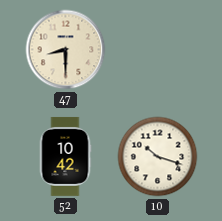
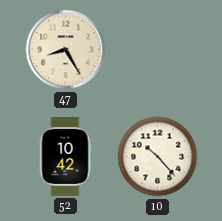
47: 8:30 -> 8:25 (66, 50)
10: 10:18 -> 10:23 (158, 157)
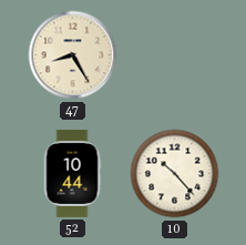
52: 10:42 -> 10:44 (72, 173)
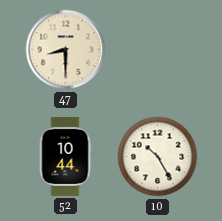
47: 8:25 -> 8:30 (66, 50)
10: 10:23 -> 10:25 (158, 157)
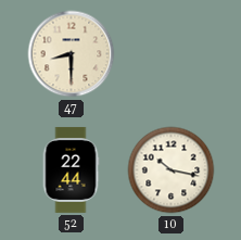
52: 10:44 -> 22:44 (71, 169)
10: 10:25 -> 10:17 (172, 170)
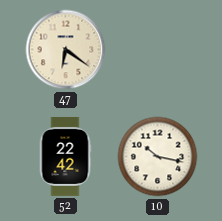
47: 8:30 -> 6:21 (66, 50)
52: 22:44 -> 22:42 (65, 156)
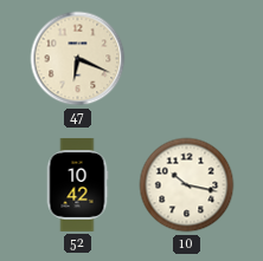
47: 6:21 -> 6:19 (78, 59)
52: 22:42 -> 10:42 (77, 184)
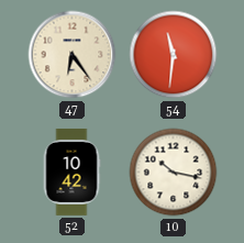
47: 6:19 -> 6:24 (73, 55)
54: none -> 11:31 (174, 55)
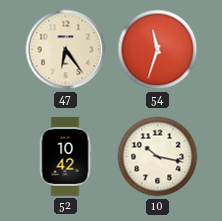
54: 11:31 -> 11:33 (158, 50)
